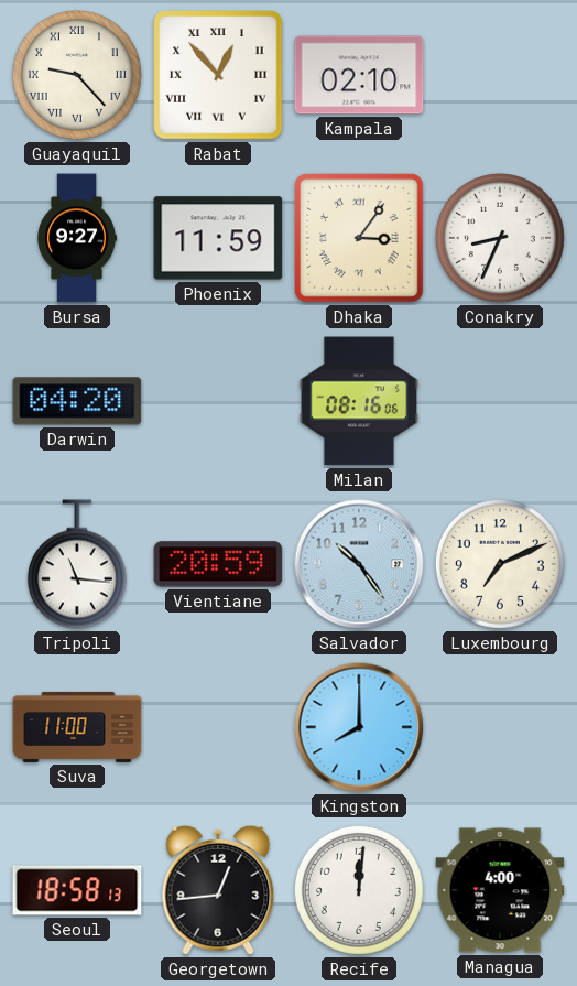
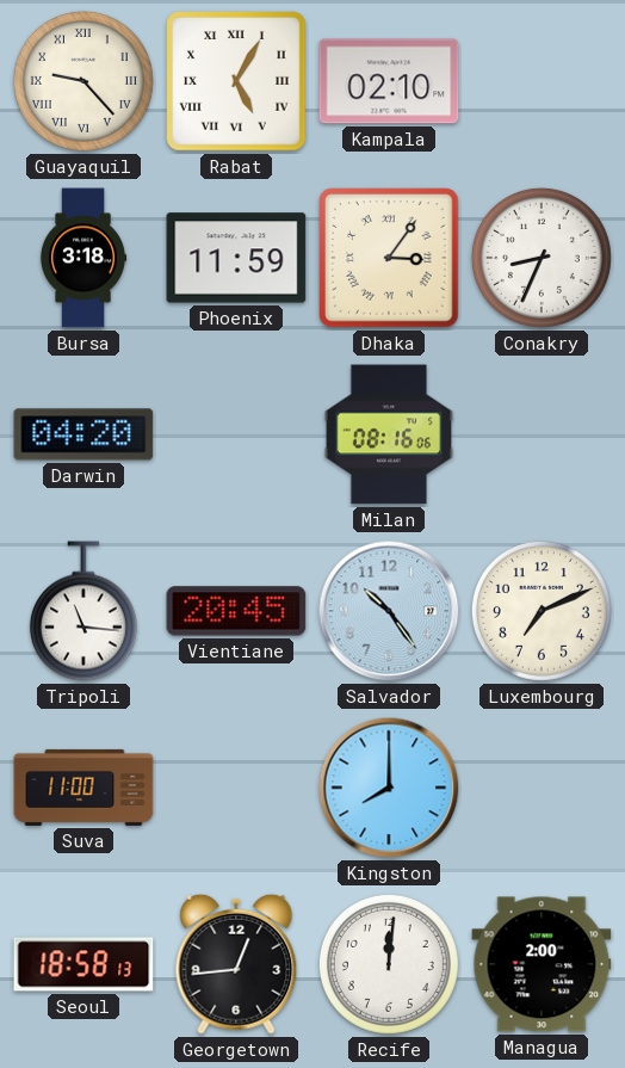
Rabat: 12:53 -> 5:05 (236, 81)
Bursa: 9:27 -> 3:18 (83, 258)
Vientiane: 20:59 -> 20:45 (236, 611)
Managua: 4:00 -> 2:00 (542, 964)
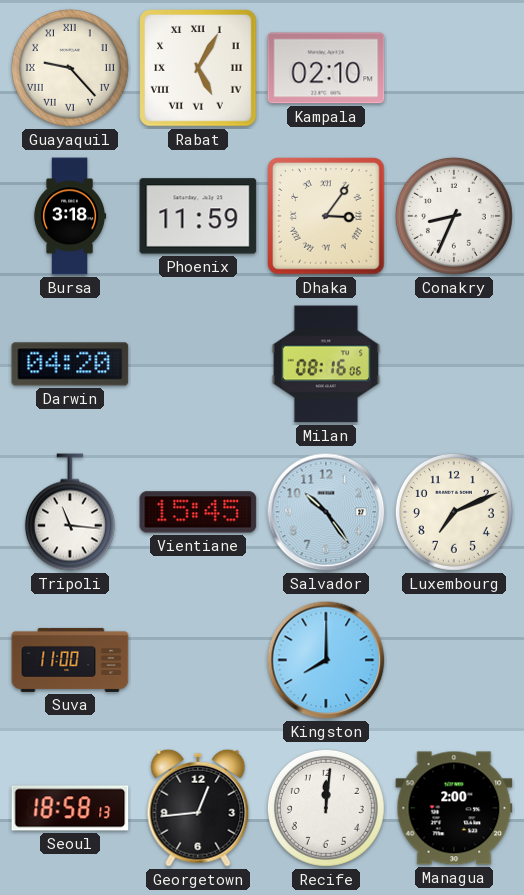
Vientiane: 20:45 -> 15:45 (198, 512)
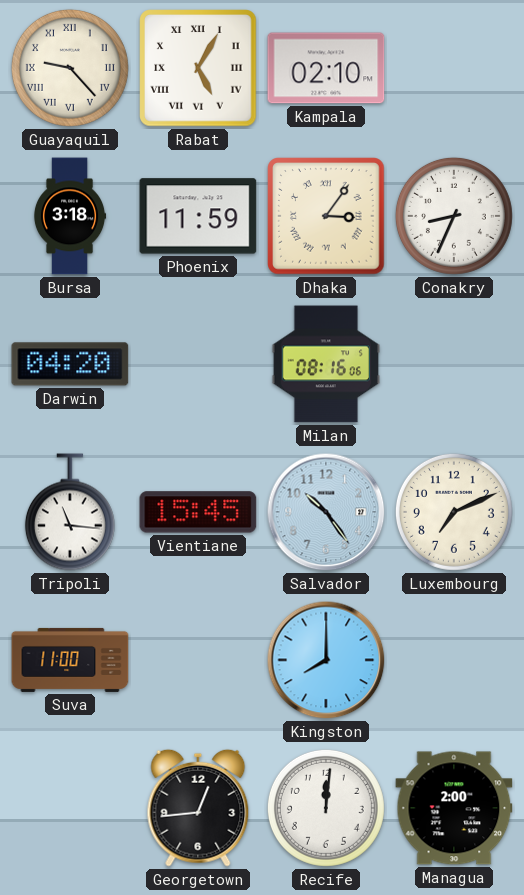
Seoul: 18:58 -> none (70, 808)
